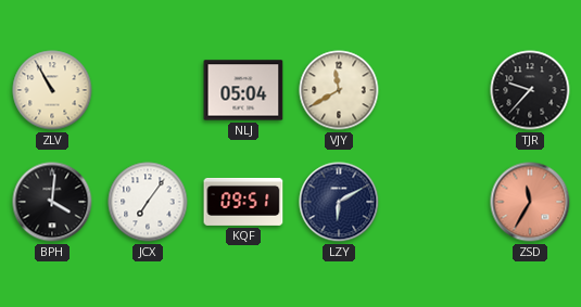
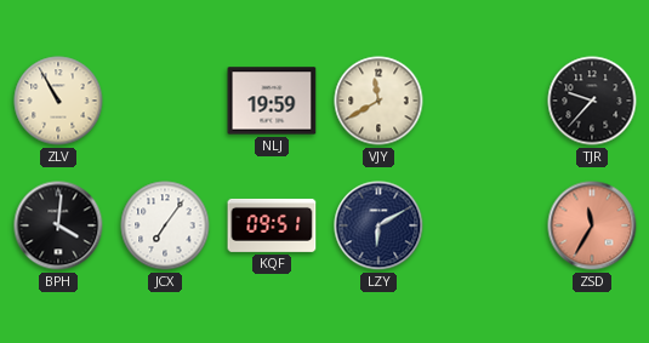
NLJ: 05:04 -> 19:59 (272, 101)
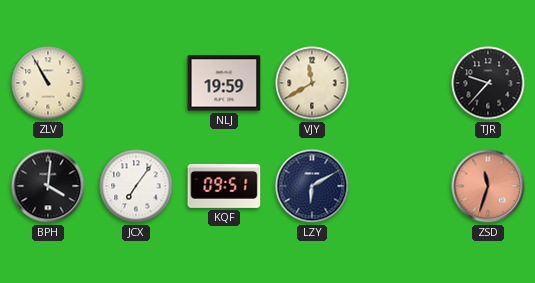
ZSD: 11:35 -> 11:33 (488, 186)
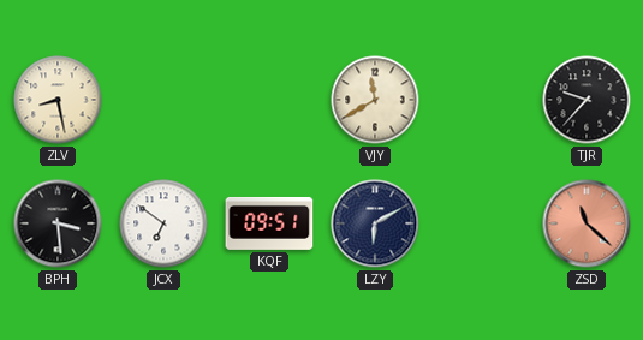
ZLV: 10:55 -> 8:28 (58, 100)
NLJ: 19:59 -> none (224, 83)
BPH: 4:01 -> 3:29 (58, 223)
JCX: 7:06 -> 6:51 (163, 223)
ZSD: 11:33 -> 11:22 (587, 223)
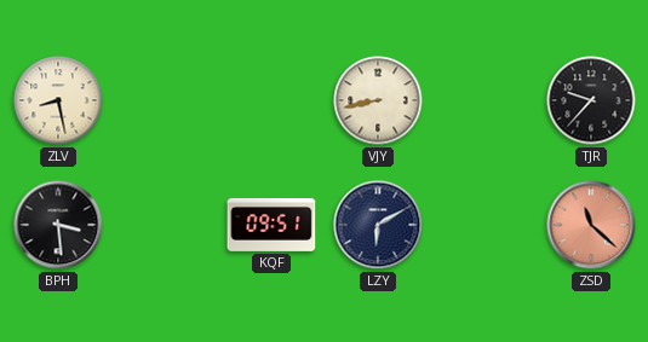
VJY: 11:40 -> 8:43 (378, 100)
JCX: 6:51 -> none (163, 223)
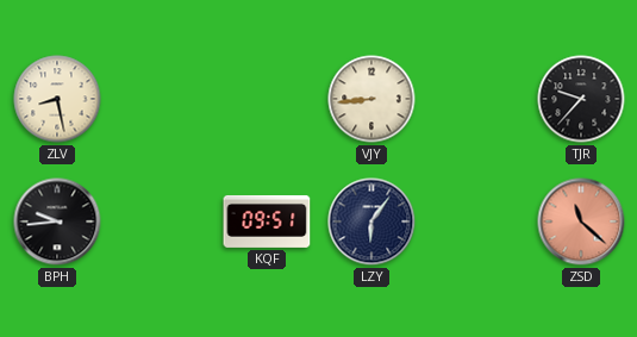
VJY: 8:43 -> 8:44 (371, 99)
BPH: 3:29 -> 9:44 (57, 221)
LZY: 6:10 -> 6:06 (371, 221)
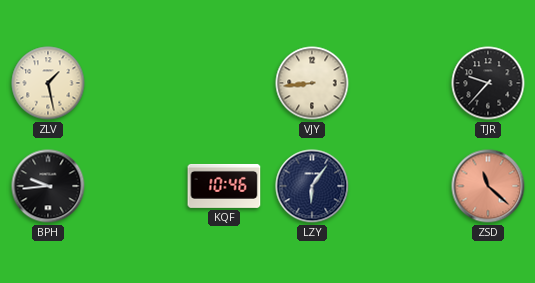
ZLV: 8:28 -> 1:28 (48, 83)
KQF: 09:51 -> 10:46 (224, 186)
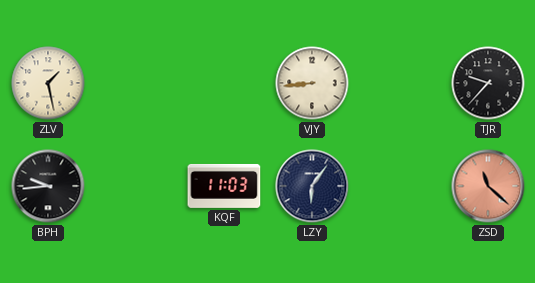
KQF: 10:46 -> 11:03 (224, 186)
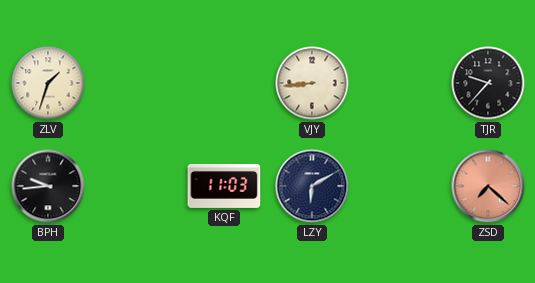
ZLV: 1:28 -> 1:33 (48, 83)
LZY: 6:06 -> 6:10 (312, 186)
ZSD: 11:22 -> 7:22 (488, 186)
